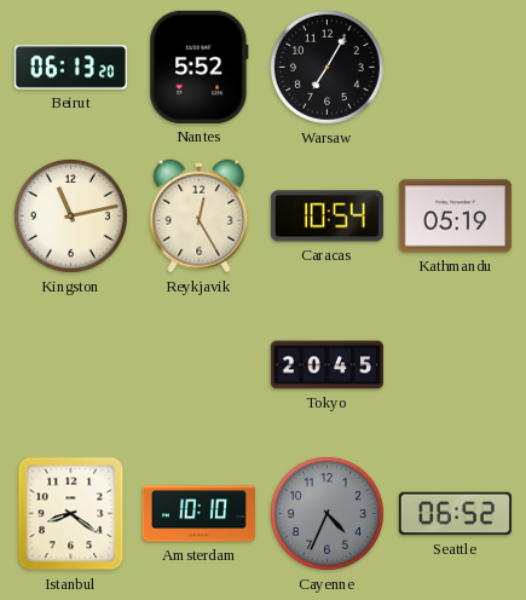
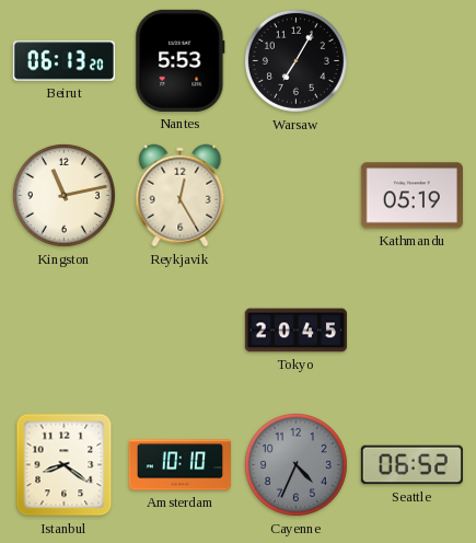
Nantes: 5:52 -> 5:53 (181, 60)
Caracas: 10:54 -> none (326, 217)
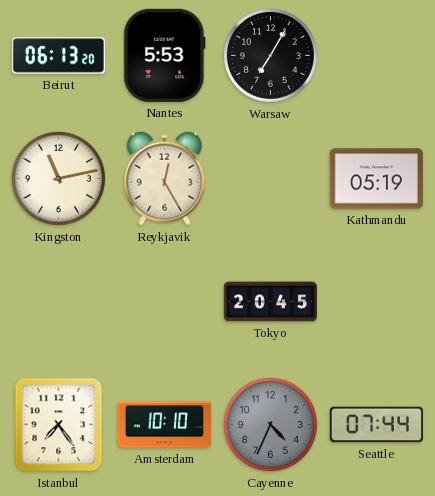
Istanbul: 8:21 -> 7:24 (59, 425)
Seattle: 06:52 -> 07:44 (376, 425)
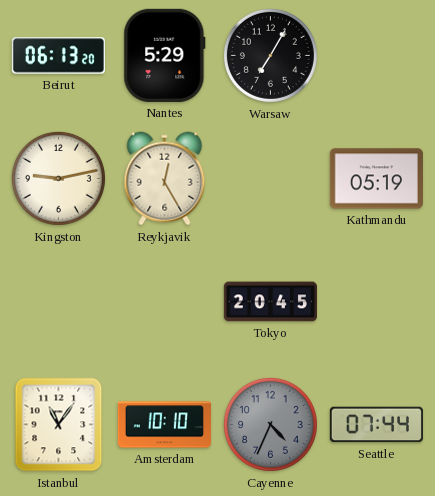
Nantes: 5:53 -> 5:29 (165, 55)
Kingston: 11:13 -> 9:13 (58, 178)
Istanbul: 7:24 -> 11:06 (59, 425)
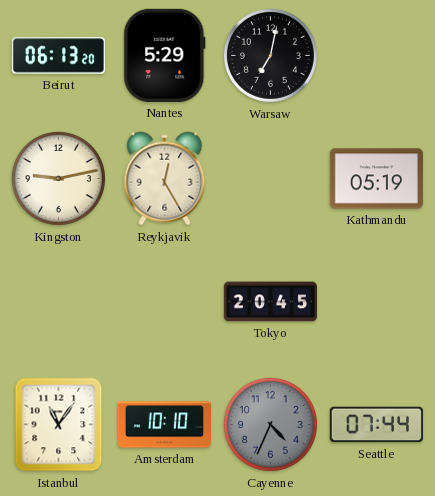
Warsaw: 7:05 -> 7:02 (270, 55)
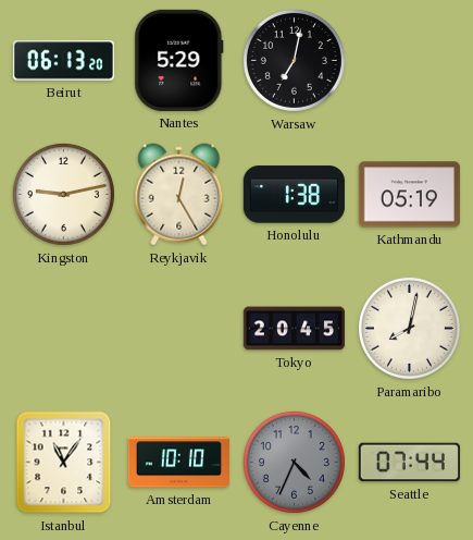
Honolulu: none -> 1:38 (294, 195)
Paramaribo: none -> 8:02 (409, 328)
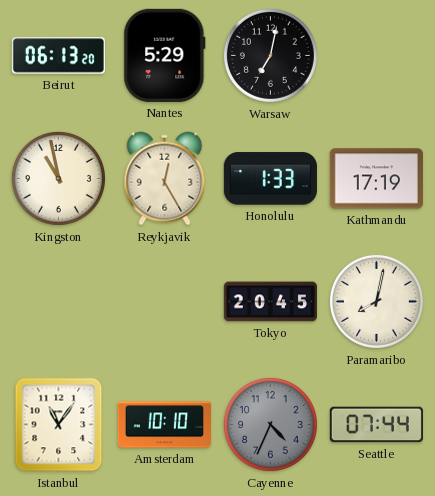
Kingston: 9:13 -> 10:58 (58, 178)
Honolulu: 1:38 -> 1:33 (270, 179)
Kathmandu: 05:19 -> 17:19 (376, 179)
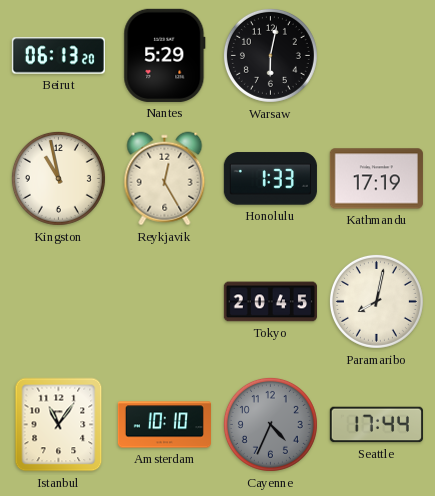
Warsaw: 7:02 -> 6:02 (270, 55)
Seattle: 07:44 -> 17:44 (376, 425)
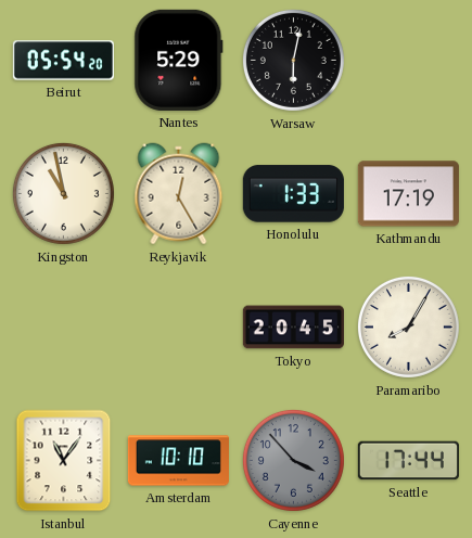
Beirut: 06:13 -> 05:54 (63, 61)
Paramaribo: 8:02 -> 8:05 (408, 326)
Cayenne: 4:34 -> 3:53 (293, 460)
